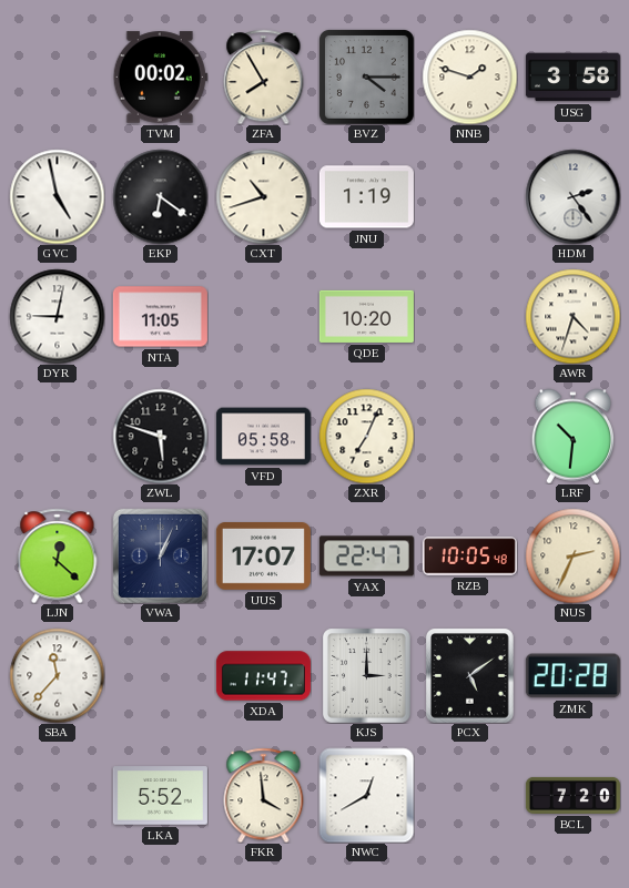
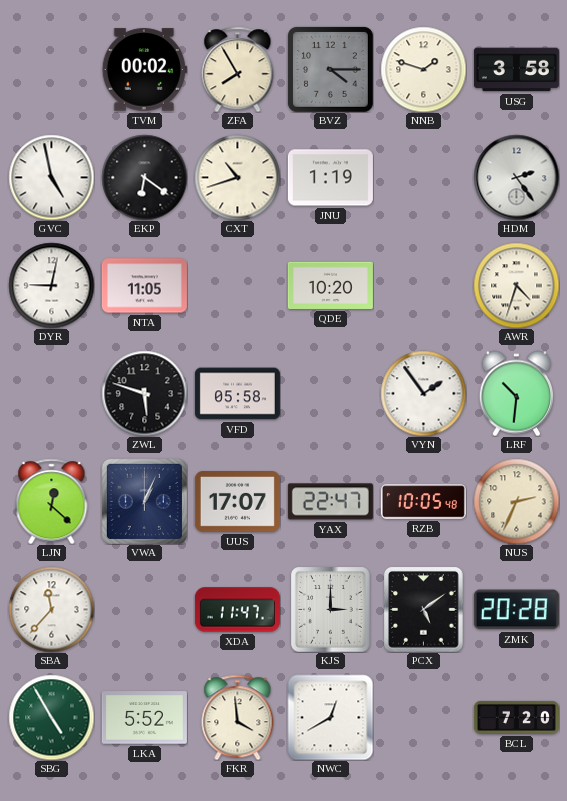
ZXR: 7:04 -> none (366, 436)
VYN: none -> 1:54 (423, 393)
SBG: none -> 4:55 (51, 717)
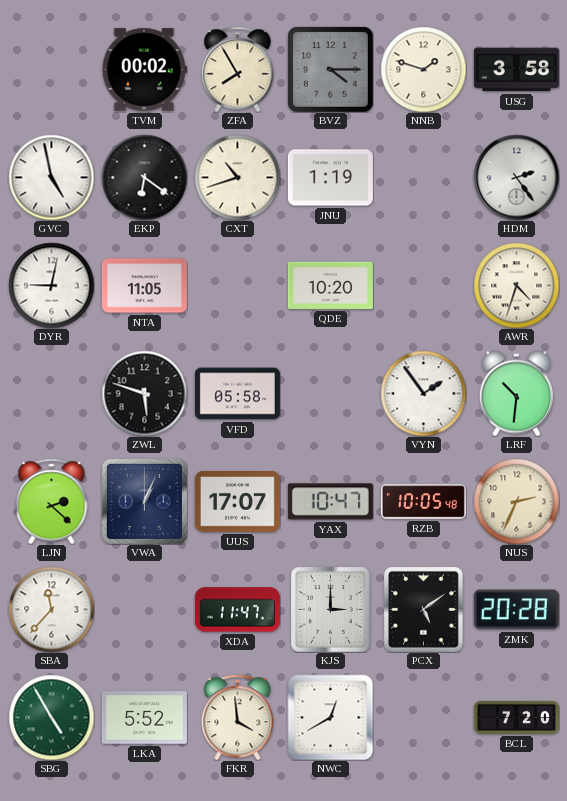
LJN: 12:22 -> 2:22 (52, 501)
YAX: 22:47 -> 10:47 (330, 502)
